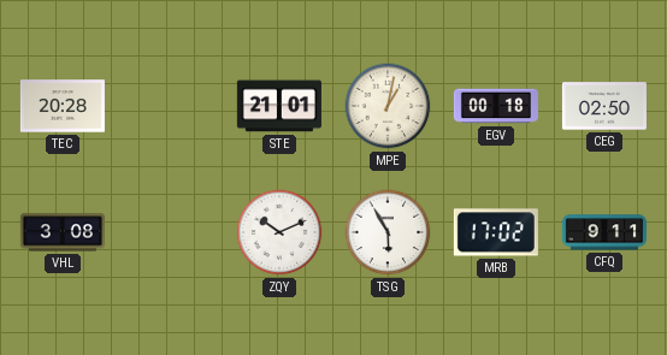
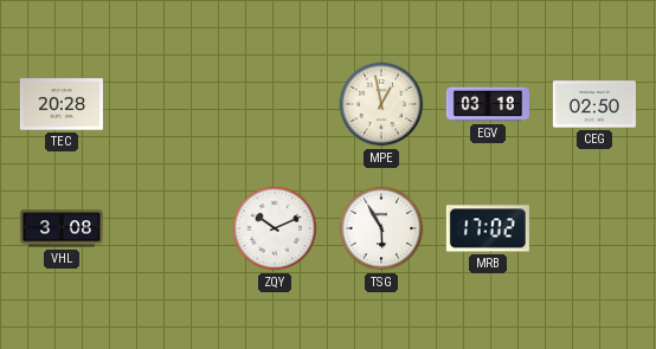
STE: 21:01 -> none (279, 106)
MPE: 1:02 -> 12:58 (381, 104)
EGV: 00:18 -> 03:18 (488, 104)
CFQ: 9:11 -> none (604, 232)
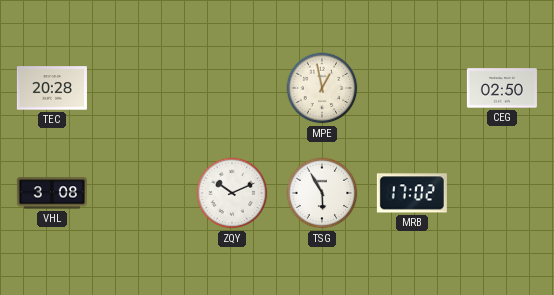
EGV: 03:18 -> none (488, 104)
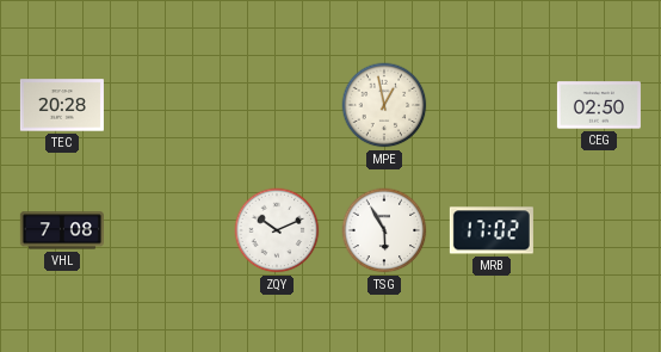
VHL: 3:08 -> 7:08 (62, 230)
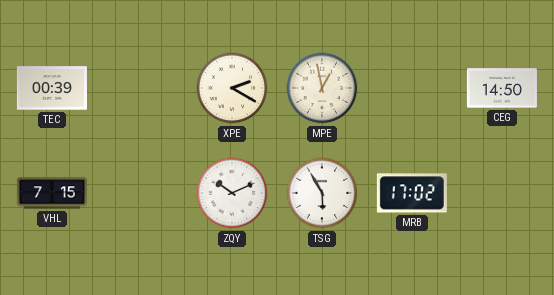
TEC: 20:28 -> 00:39 (52, 88)
XPE: none -> 2:20 (232, 88)
CEG: 02:50 -> 14:50 (502, 88)
VHL: 7:08 -> 7:15 (52, 193)
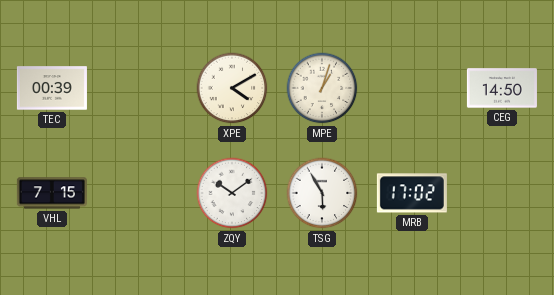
XPE: 2:20 -> 4:10 (232, 88)
MPE: 12:58 -> 1:03 (322, 88)
ZQY: 10:11 -> 10:09 (232, 193)
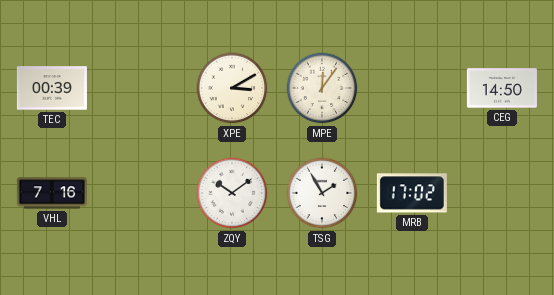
XPE: 4:10 -> 3:10 (232, 88)
MPE: 1:03 -> 12:06 (322, 88)
VHL: 7:15 -> 7:16 (52, 193)
TSG: 5:55 -> 1:55 (322, 193)
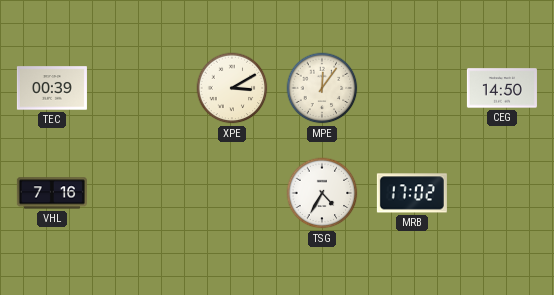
ZQY: 10:09 -> none (232, 193)
TSG: 1:55 -> 4:35 (322, 193)
